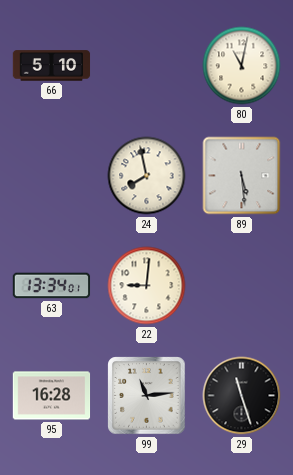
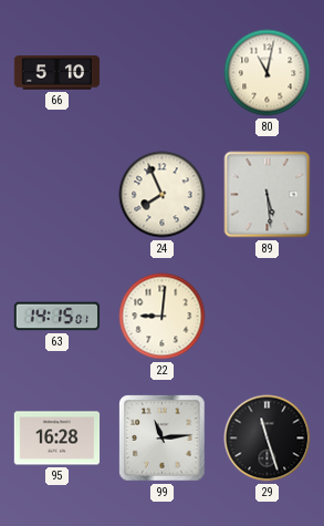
24: 7:58 -> 7:56 (163, 195)
63: 13:34 -> 14:15 (58, 317)
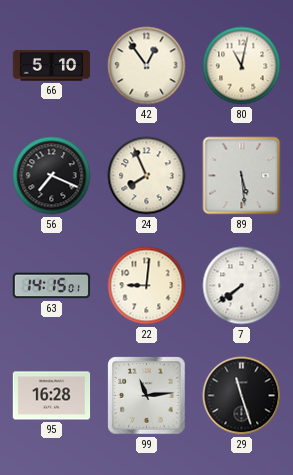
42: none -> 12:54 (147, 66)
56: none -> 7:19 (52, 176)
7: none -> 7:39 (242, 286)
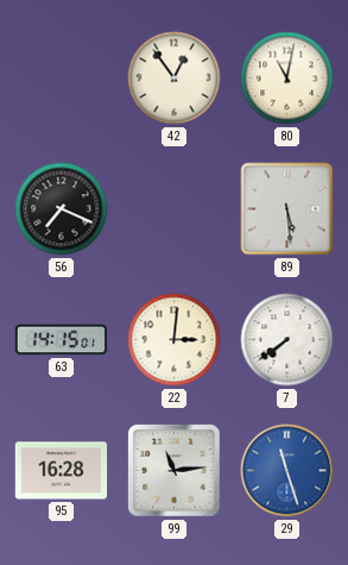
66: 5:10 -> none (52, 66)
24: 7:56 -> none (147, 176)
22: 9:01 -> 3:01 (175, 340)
29 dial: black -> blue (287, 471)
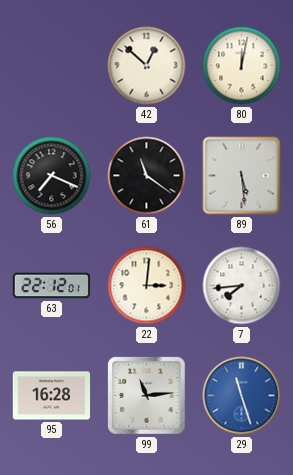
42: 12:54 -> 12:52 (147, 66)
80: 11:02 -> 12:02 (242, 66)
61: none -> 11:21 (147, 176)
63: 14:15 -> 22:12 (52, 286)
7: 7:39 -> 7:44 (242, 286)
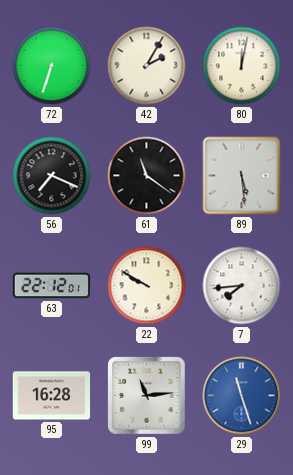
72: none -> 6:33 (52, 66)
42: 12:52 -> 2:05 (147, 66)
22: 3:01 -> 9:50 (147, 286)
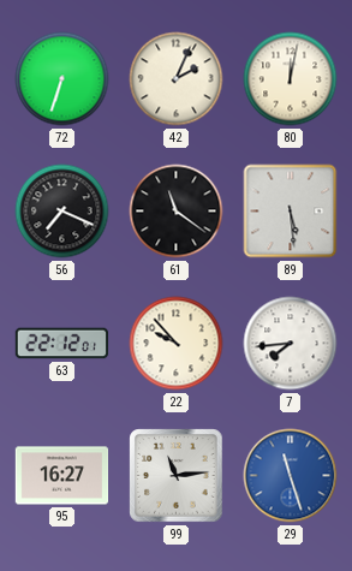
42: 2:05 -> 2:04 (177, 79)
22: 9:50 -> 9:53 (177, 344)
95: 16:28 -> 16:27 (62, 476)
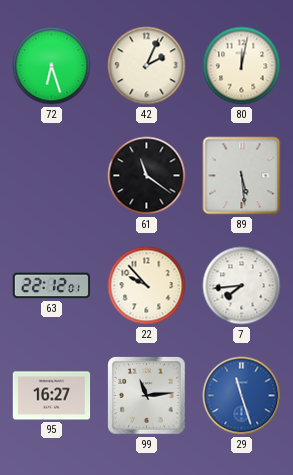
72: 6:33 -> 6:27 (52, 66)
56: 7:19 -> none (62, 212)
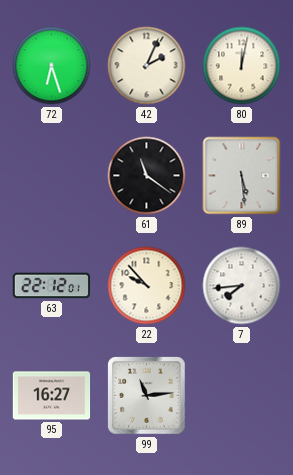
29: 11:27 -> none (242, 396)
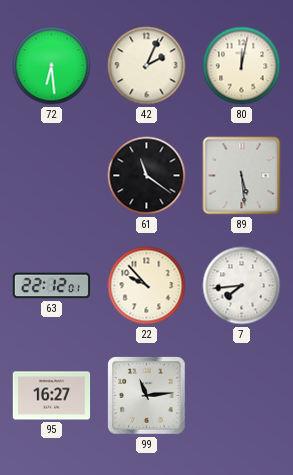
72: 6:27 -> 6:29 (52, 66)
